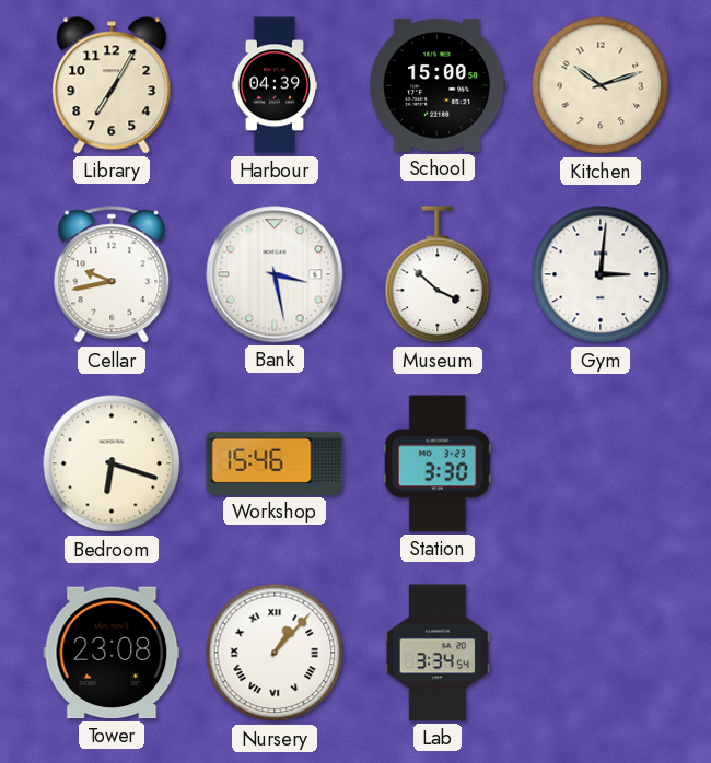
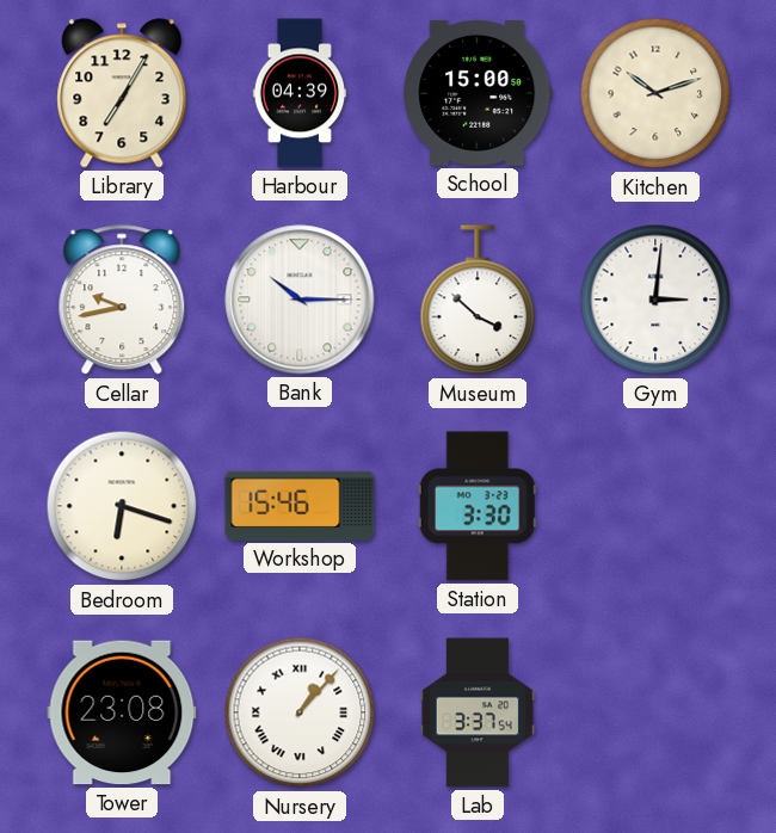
Bank: 3:28 -> 10:15 (300, 300)
Lab: 3:34 -> 3:37 (478, 712)
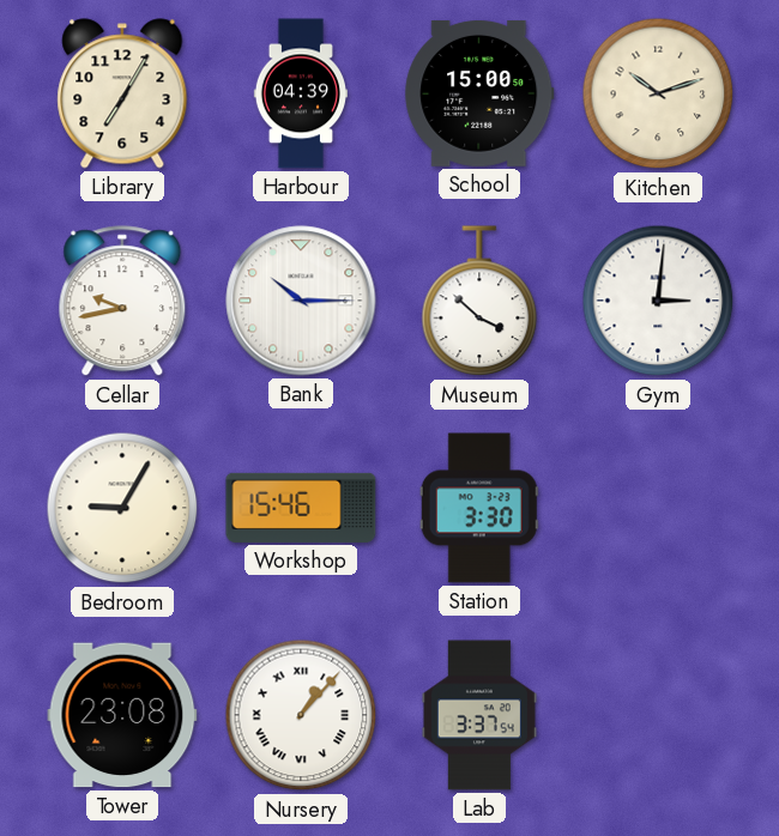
Bedroom: 6:18 -> 9:05 (122, 508)
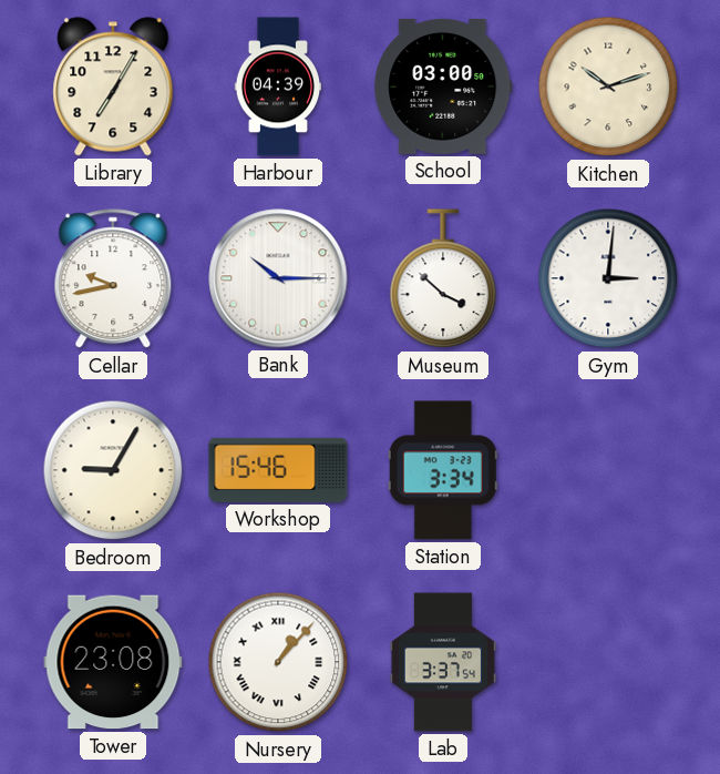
School: 15:00 -> 03:00 (443, 86)
Station: 3:30 -> 3:34 (443, 470)
